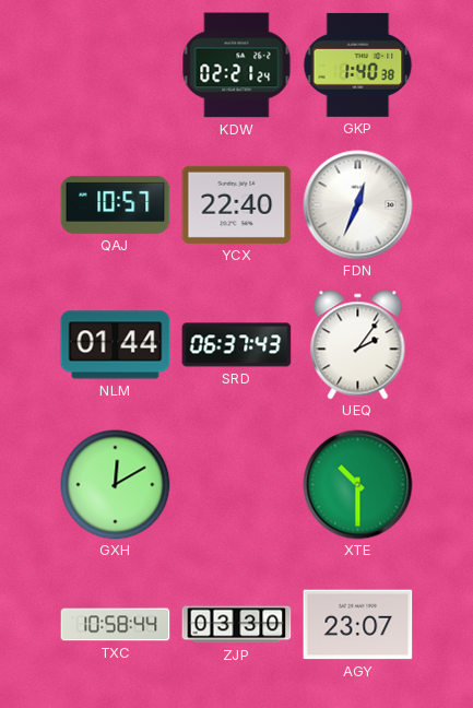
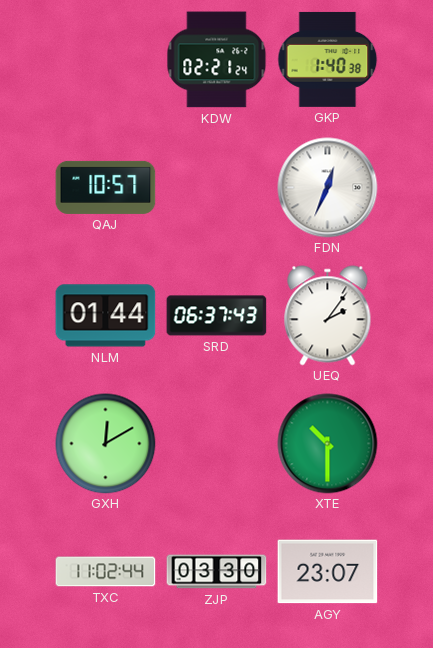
YCX: 22:40 -> none (237, 204)
TXC: 10:58 -> 11:02 (106, 572)
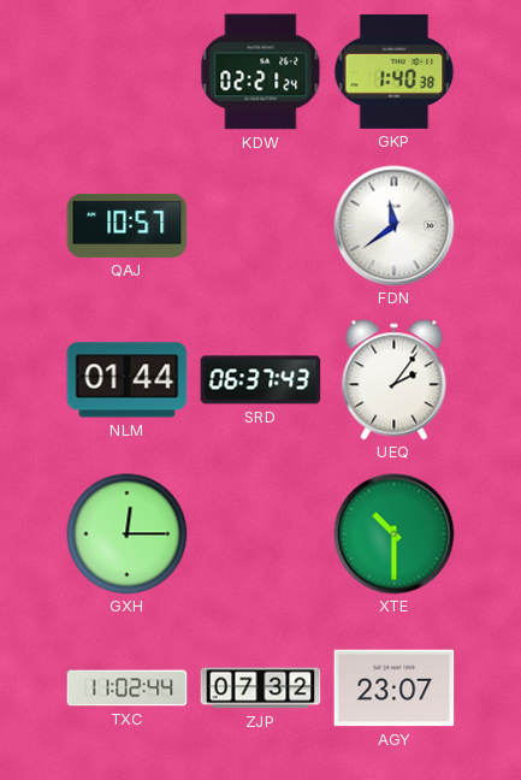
FDN: 12:34 -> 11:39 (395, 226)
GXH: 12:10 -> 12:15 (128, 534)
ZJP: 03:30 -> 07:32 (261, 689)
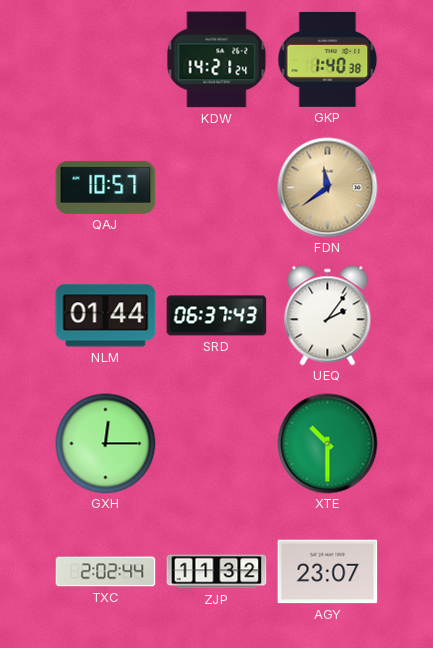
KDW: 02:21 -> 14:21 (217, 60)
FDN dial: white -> champagne (328, 188)
TXC: 11:02 -> 2:02 (106, 572)
ZJP: 07:32 -> 11:32 (217, 572)
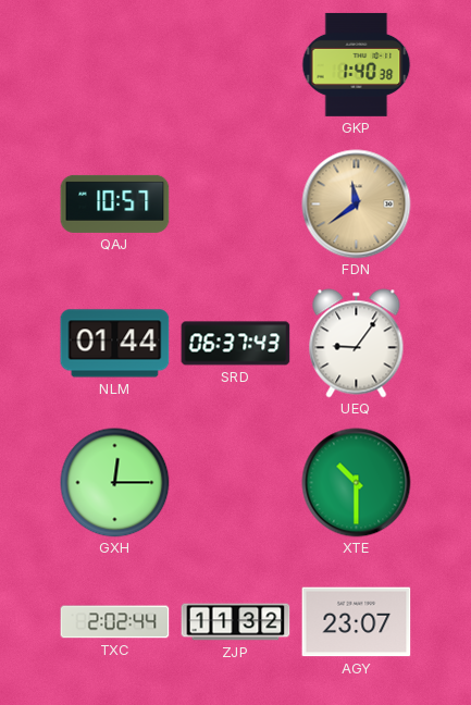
KDW: 14:21 -> none (217, 60)
UEQ: 2:06 -> 9:06 (357, 344)
